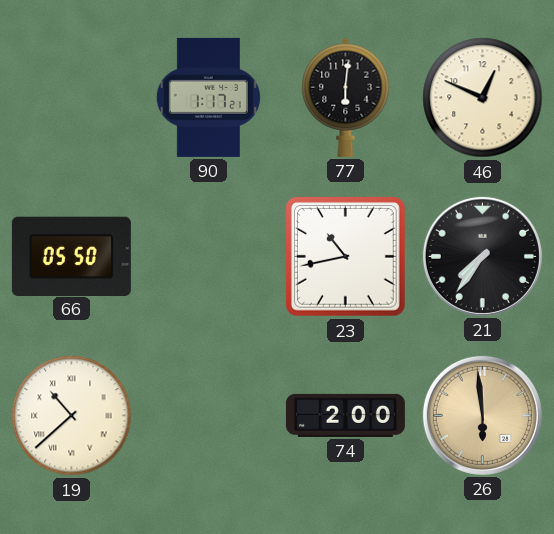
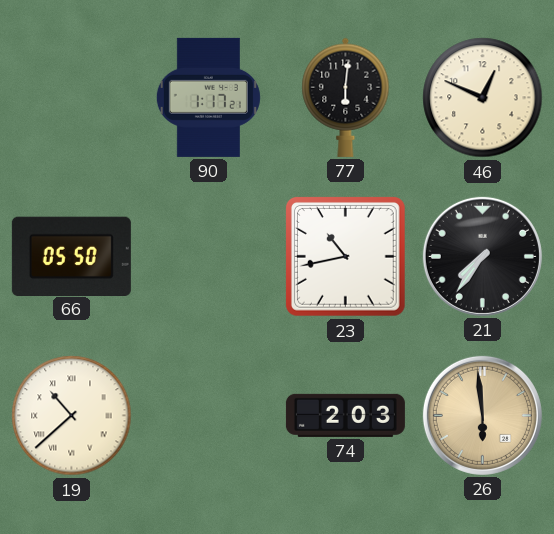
74: 2:00 -> 2:03 (345, 415)
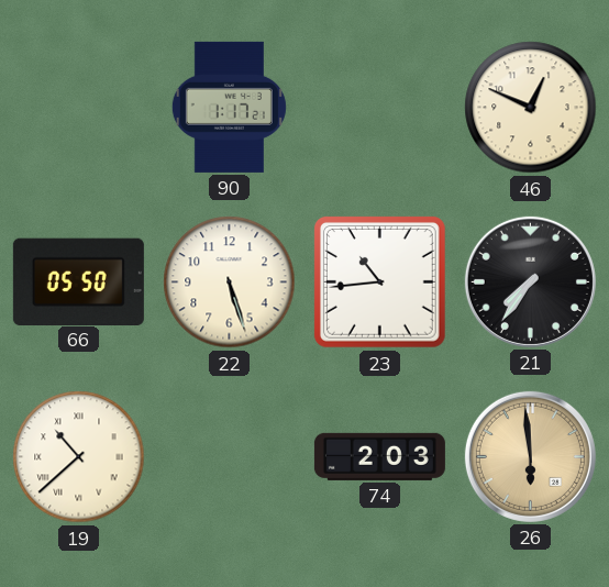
77: 6:01 -> none (346, 97)
22: none -> 5:27 (230, 283)
23: 10:43 -> 10:44 (379, 281)
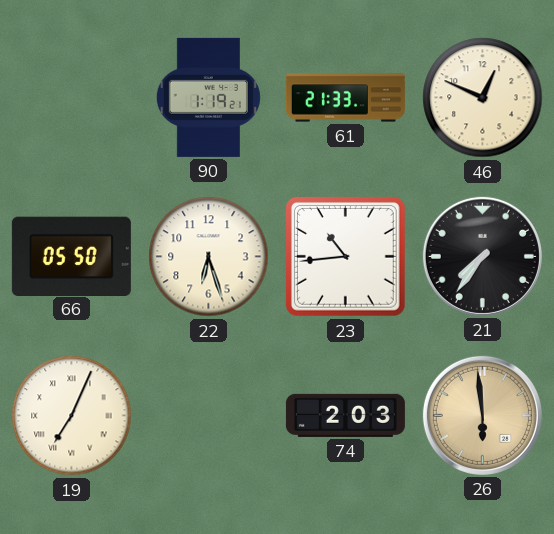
90: 1:17 -> 1:19 (208, 97)
61: none -> 21:33 (345, 98)
22: 5:27 -> 6:27 (209, 257)
19: 10:38 -> 7:04 (72, 416)
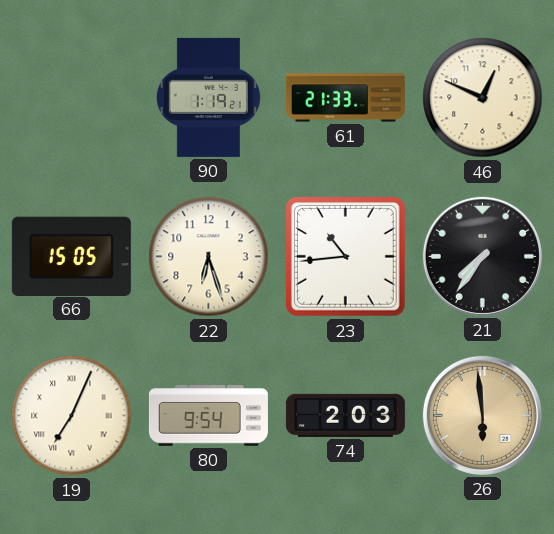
66: 05:50 -> 15:05 (71, 256)
80: none -> 9:54 (208, 416)
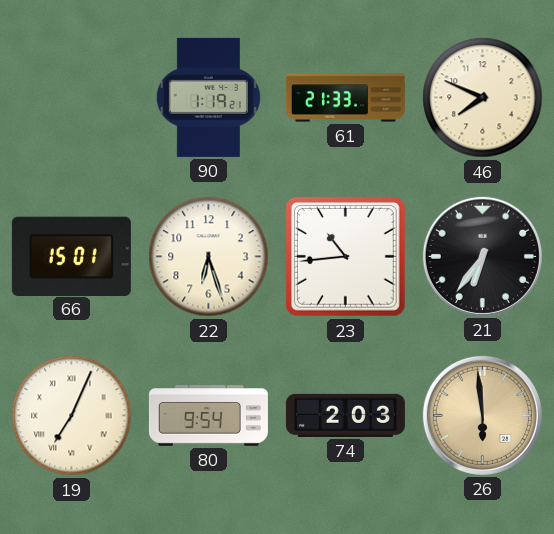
46: 12:49 -> 7:49 (483, 98)
66: 15:05 -> 15:01 (71, 256)
21: 7:36 -> 6:36 (482, 256)
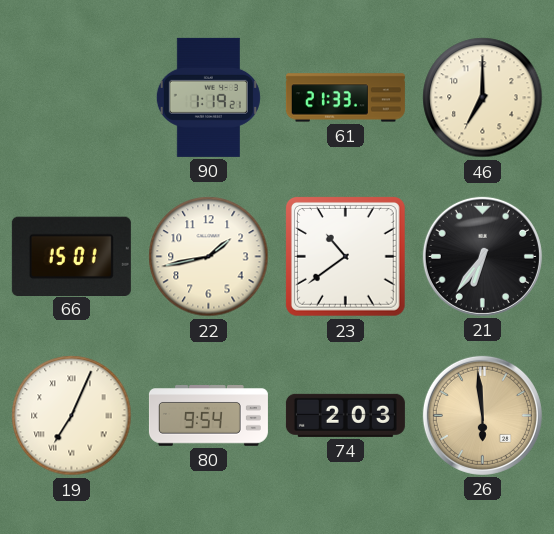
46: 7:49 -> 7:00 (483, 98)
22: 6:27 -> 1:43 (209, 257)
23: 10:44 -> 10:39 (345, 256)
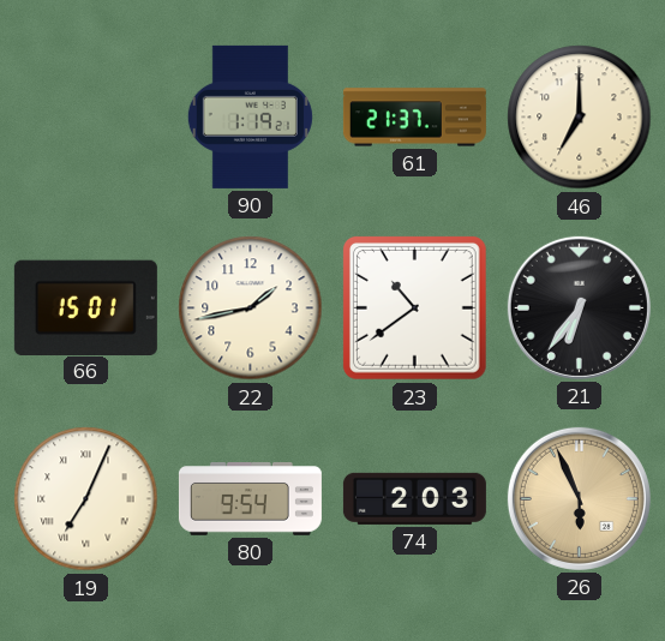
61: 21:33 -> 21:37 (414, 118)
26: 5:59 -> 5:56 (579, 498)
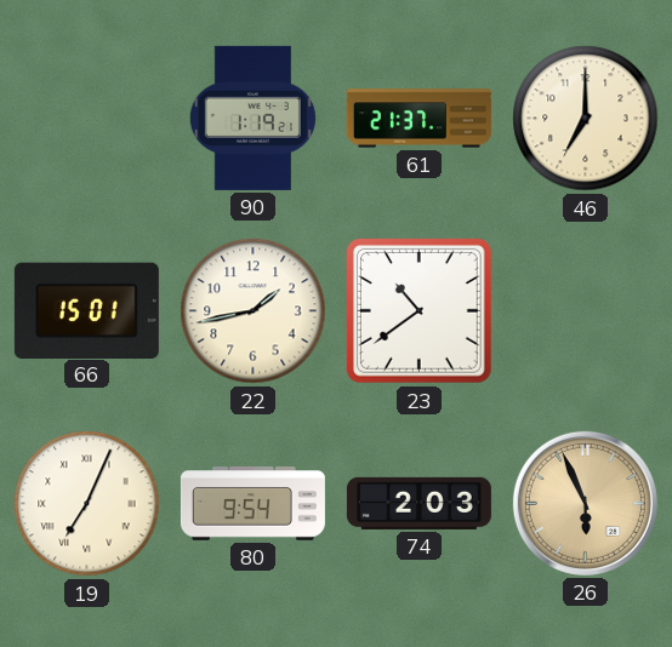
21: 6:36 -> none (579, 307)
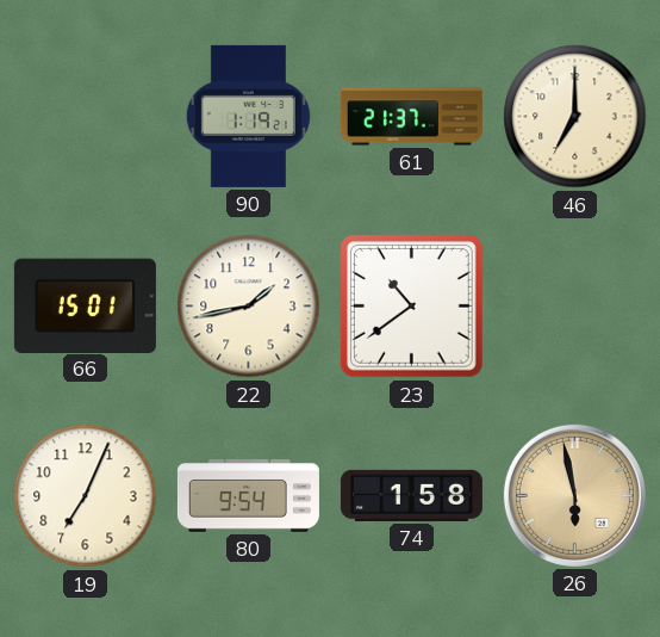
19 numerals: Roman -> Arabic (86, 496)
74: 2:03 -> 1:58 (411, 495)
26: 5:56 -> 5:58 (574, 495)
